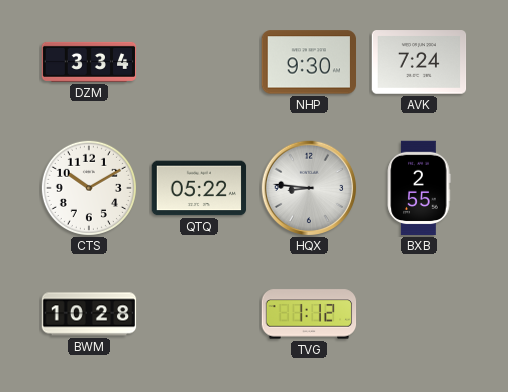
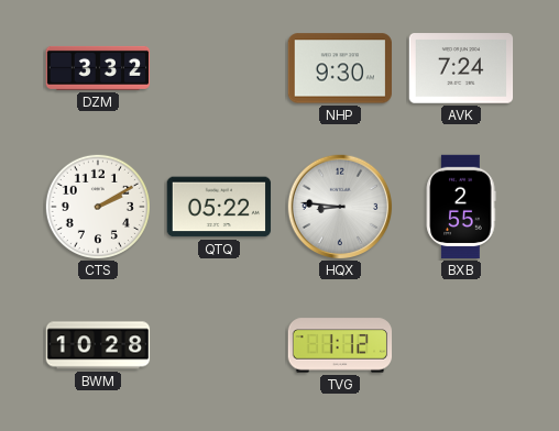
DZM: 3:34 -> 3:32 (98, 68)
CTS: 10:10 -> 2:10 (98, 207)
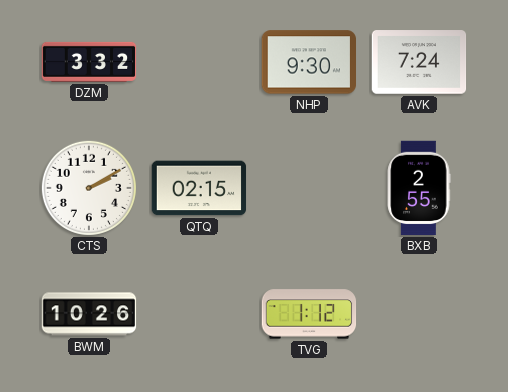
QTQ: 05:22 -> 02:15 (199, 188)
HQX: 8:46 -> none (340, 207)
BWM: 10:28 -> 10:26 (89, 314)
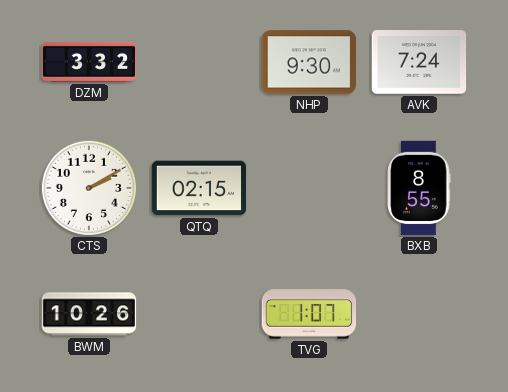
BXB: 2:55 -> 8:55 (419, 188)
TVG: 1:12 -> 1:07 (309, 314)
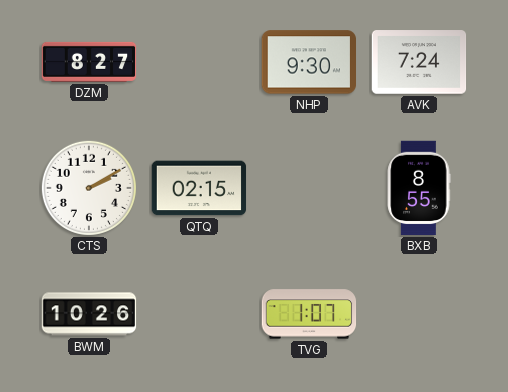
DZM: 3:32 -> 8:27 (89, 62)
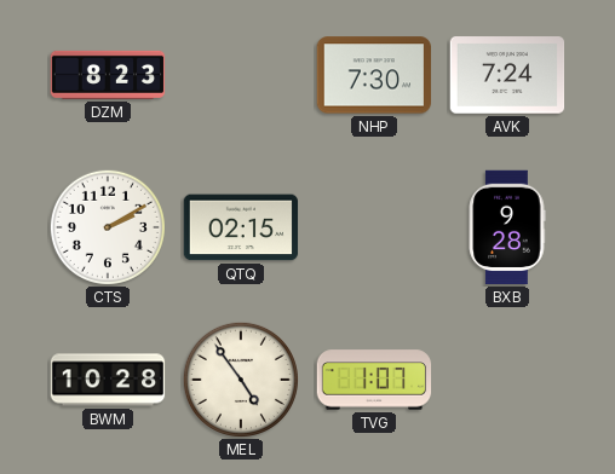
DZM: 8:27 -> 8:23 (108, 75)
NHP: 9:30 -> 7:30 (374, 75)
BXB: 8:55 -> 9:28 (507, 227)
BWM: 10:26 -> 10:28 (108, 380)
MEL: none -> 4:54 (241, 380)
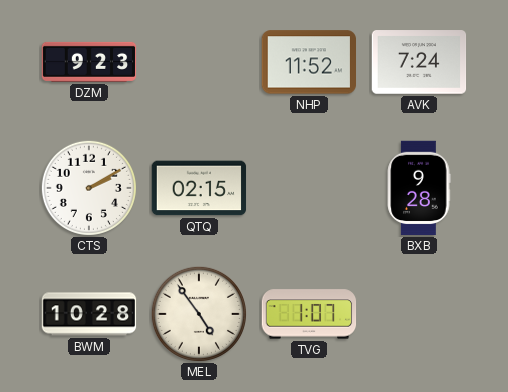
DZM: 8:23 -> 9:23 (89, 62)
NHP: 7:30 -> 11:52 (309, 62)
